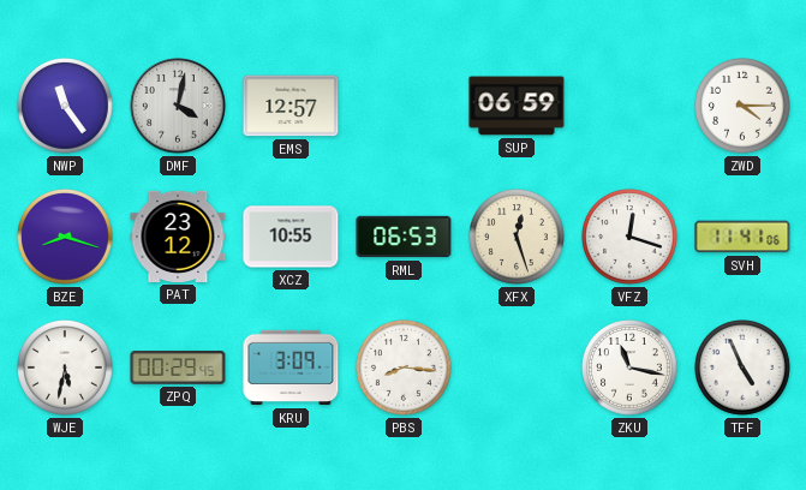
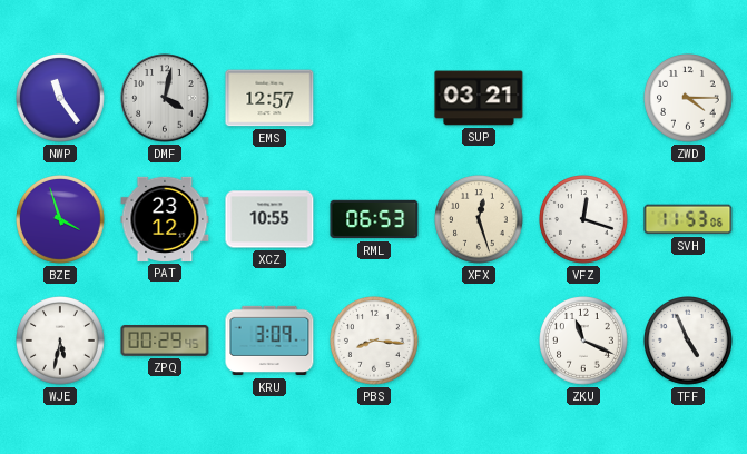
SUP: 06:59 -> 03:21 (479, 98)
BZE: 8:18 -> 3:57 (61, 220)
SVH: 11:41 -> 11:53 (688, 219)
ZKU: 11:17 -> 11:19 (584, 342)
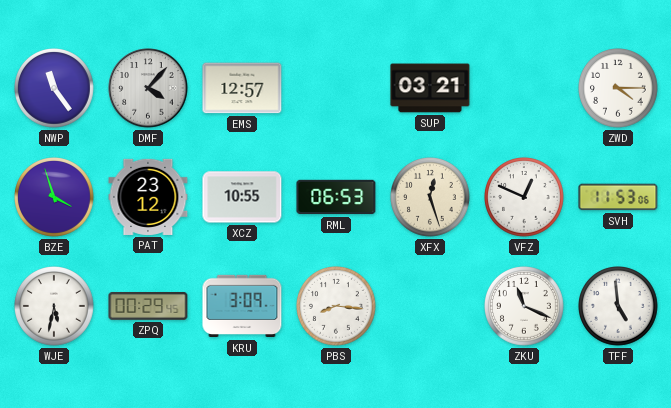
DMF: 4:02 -> 4:07 (148, 88)
VFZ: 12:18 -> 12:49 (525, 198)
TFF: 4:56 -> 4:59 (619, 307)
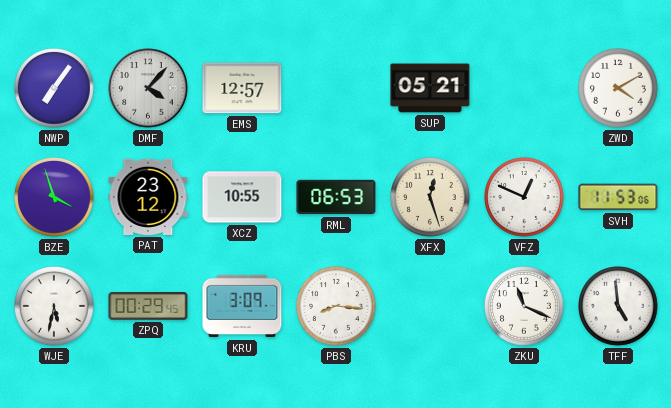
NWP: 11:24 -> 7:06 (55, 89)
SUP: 03:21 -> 05:21 (430, 88)
ZWD: 4:15 -> 4:10 (619, 89)
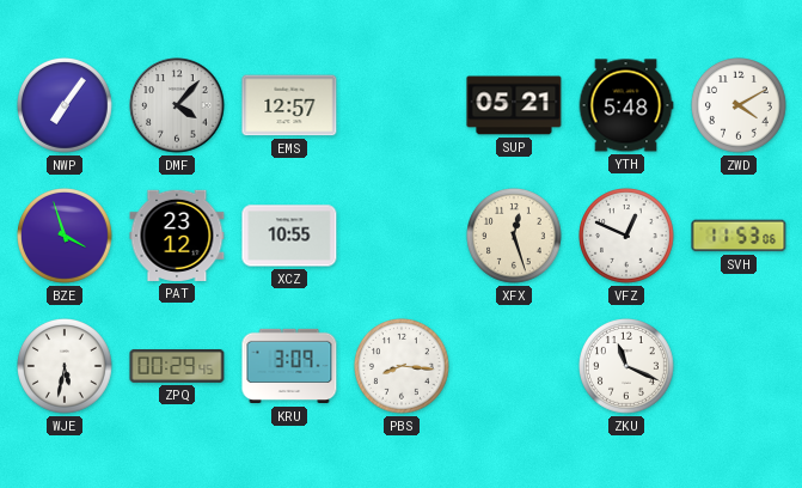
YTH: none -> 5:48 (626, 105)
RML: 06:53 -> none (336, 197)
TFF: 4:59 -> none (619, 307)
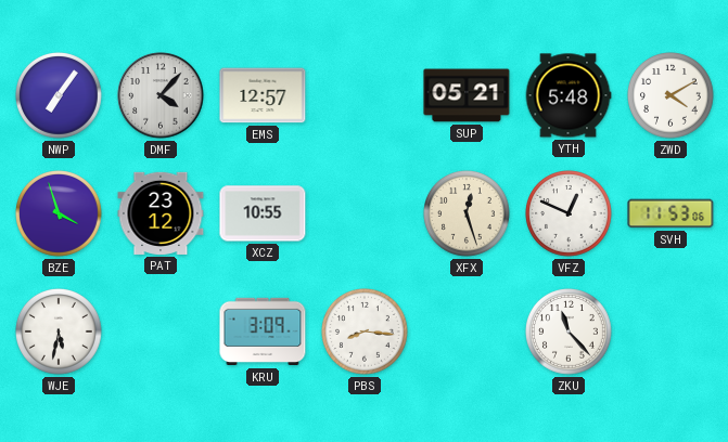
ZPQ: 00:29 -> none (177, 367)
ZKU: 11:19 -> 11:23 (570, 333)
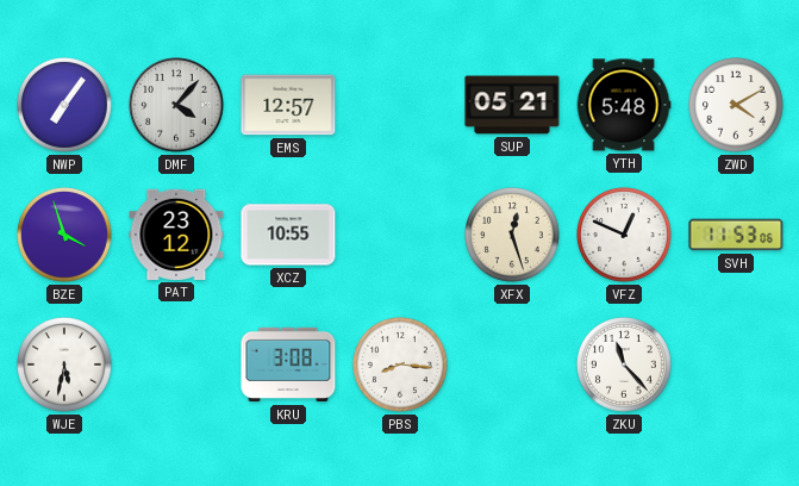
KRU: 3:09 -> 3:08 (288, 364)
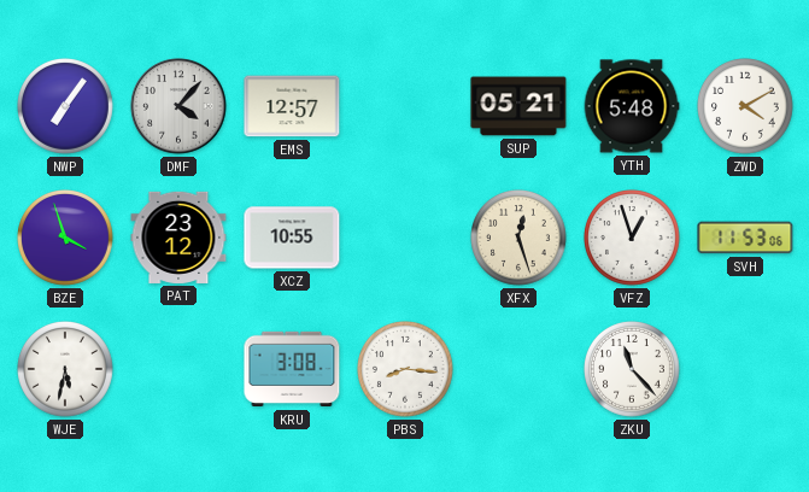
VFZ: 12:49 -> 12:57 (633, 239)
